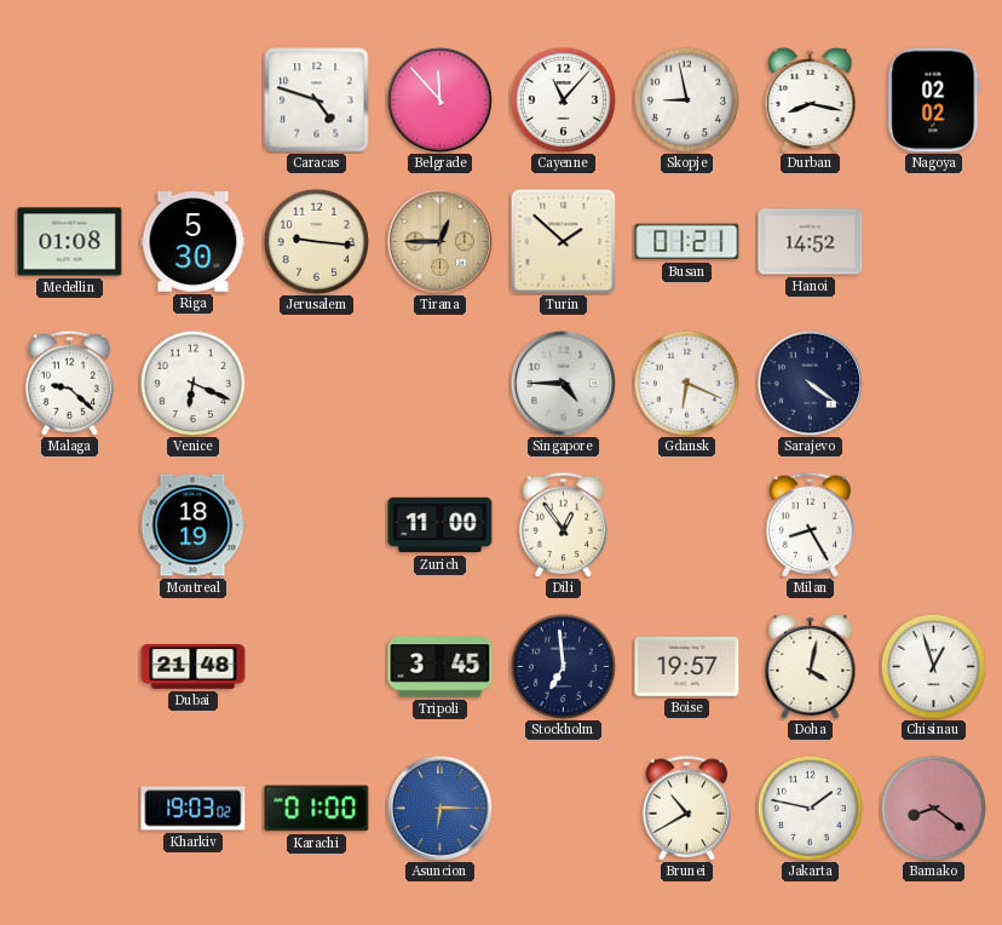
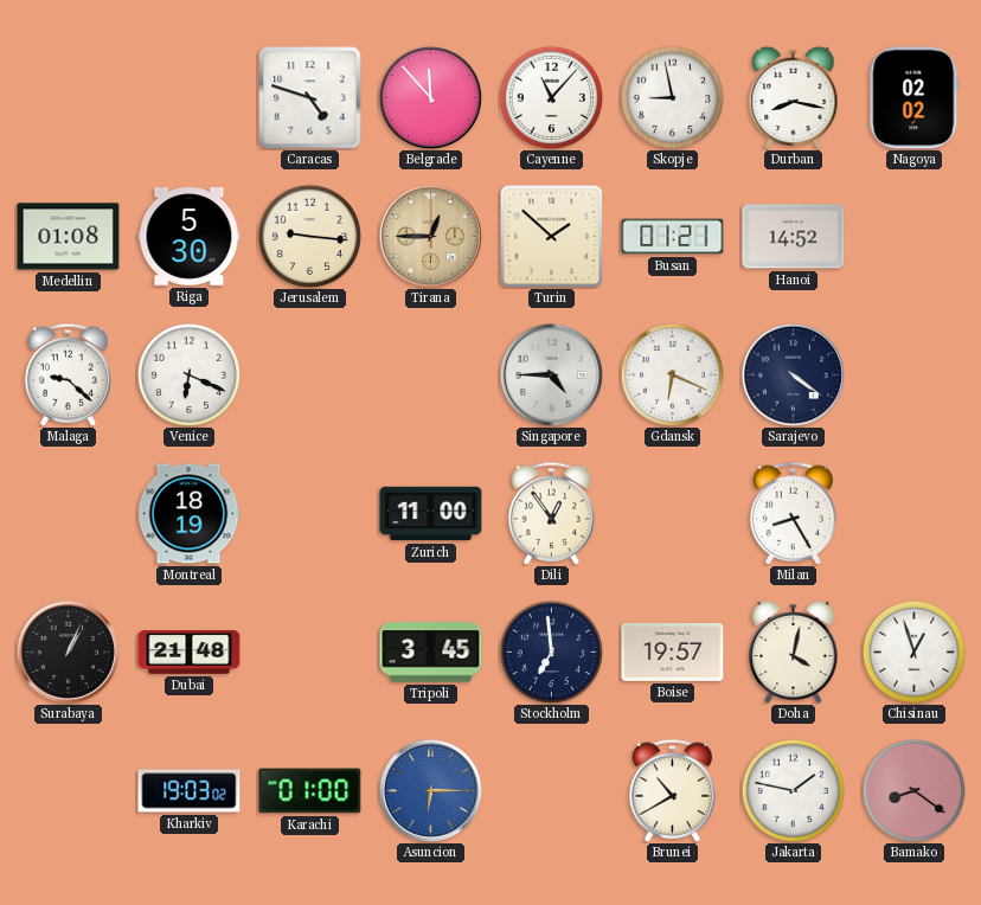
Surabaya: none -> 1:04 (68, 652)
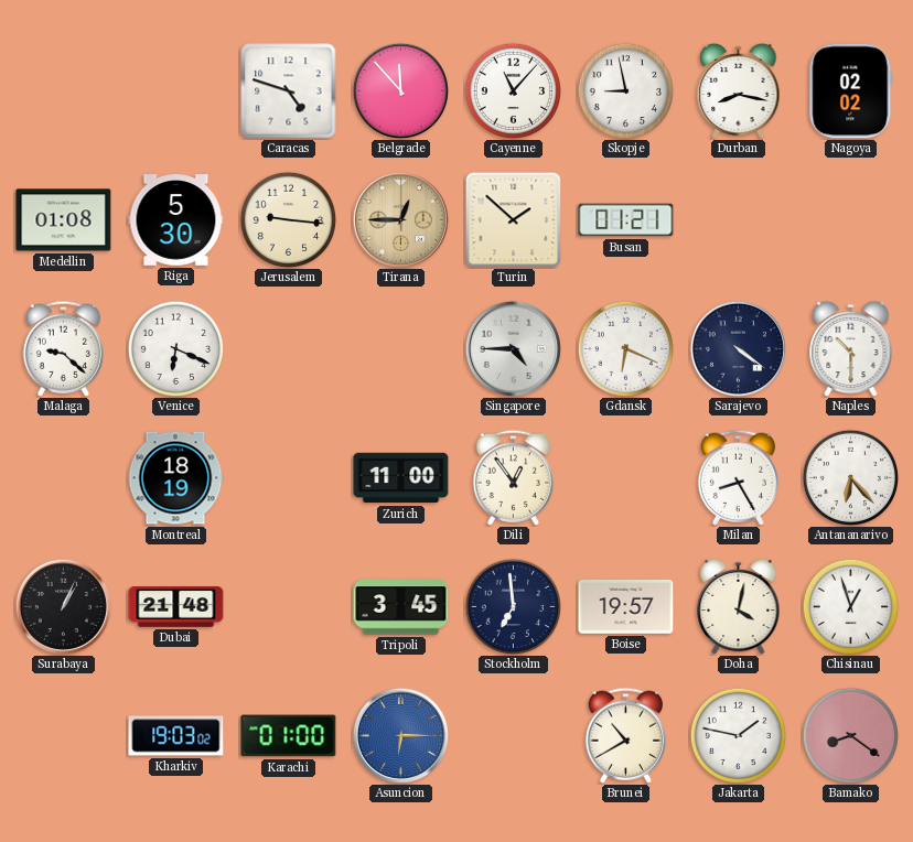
Hanoi: 14:52 -> none (794, 237)
Naples: none -> 10:30 (851, 348)
Antananarivo: none -> 6:23 (850, 477)
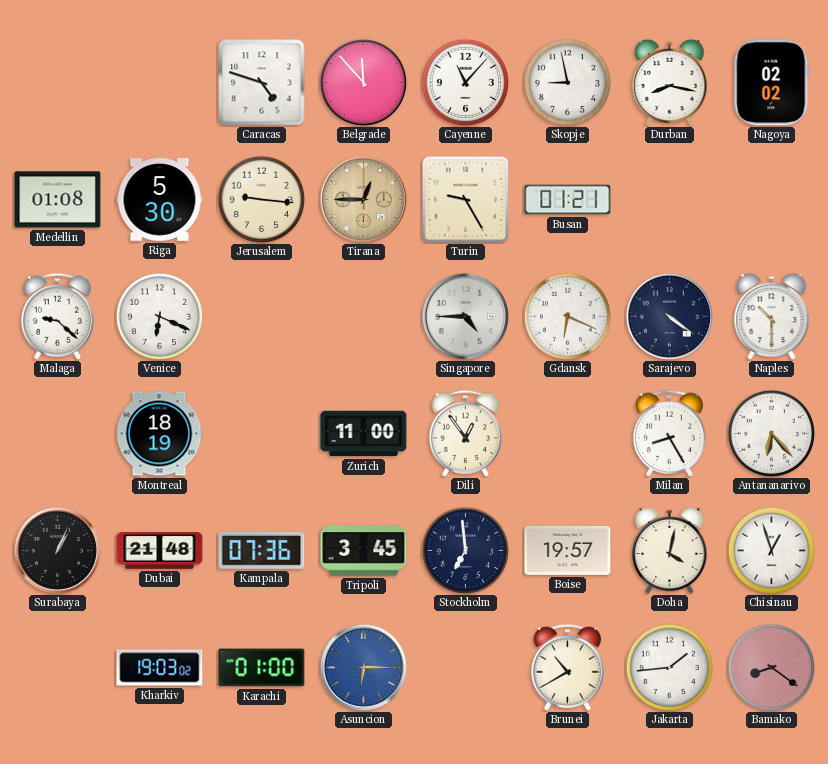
Turin: 1:52 -> 9:25 (465, 199)
Kampala: none -> 07:36 (262, 550)
Jakarta: 1:47 -> 1:44 (669, 667)
